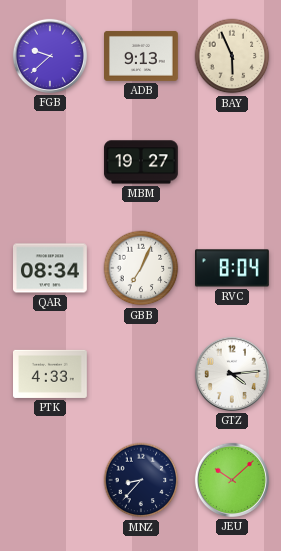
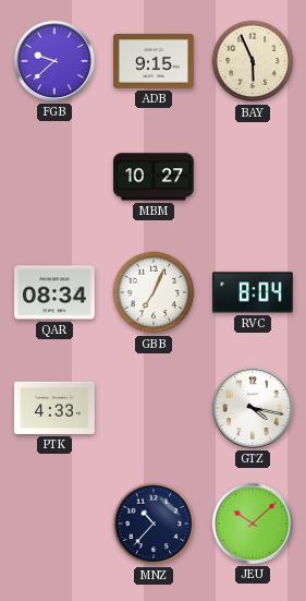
ADB: 9:13 -> 9:15 (155, 61)
MBM: 19:27 -> 10:27 (154, 177)
GTZ: 4:14 -> 4:17 (253, 408)
MNZ: 8:37 -> 10:37 (154, 524)
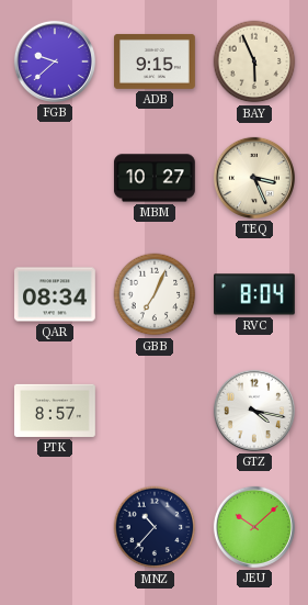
TEQ: none -> 3:26 (254, 178)
PTK: 4:33 -> 8:57 (56, 411)
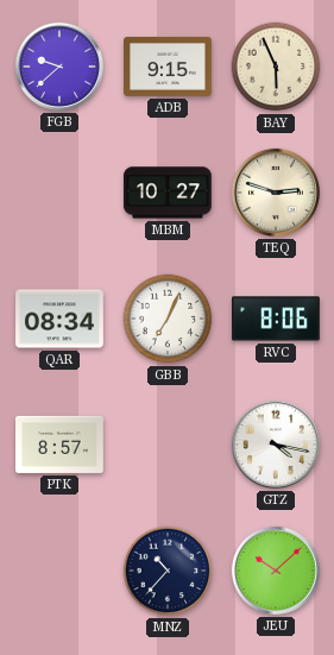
TEQ: 3:26 -> 2:48 (276, 193)
RVC: 8:04 -> 8:06 (277, 319)
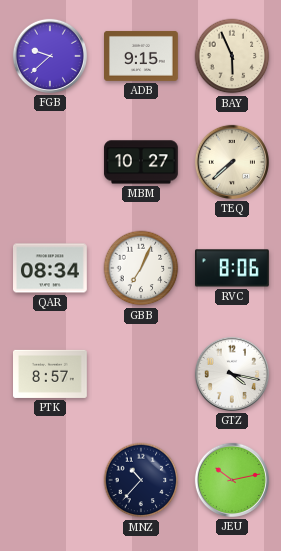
TEQ: 2:48 -> 7:38 (232, 162)
JEU: 10:08 -> 10:13 (232, 480)
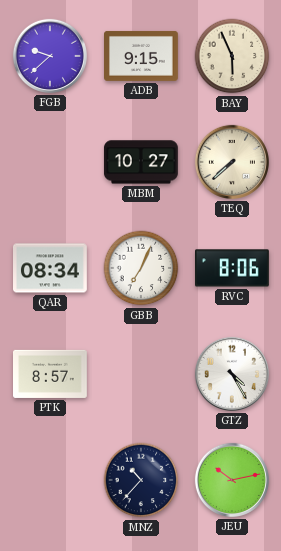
GTZ: 4:17 -> 4:25 (232, 374)
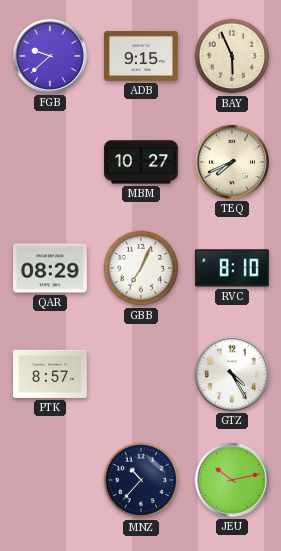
TEQ: 7:38 -> 7:41 (232, 162)
QAR: 08:34 -> 08:29 (51, 268)
RVC: 8:06 -> 8:10 (233, 268)
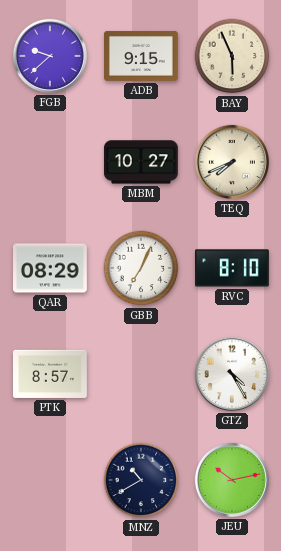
MNZ: 10:37 -> 10:40 (141, 480)
